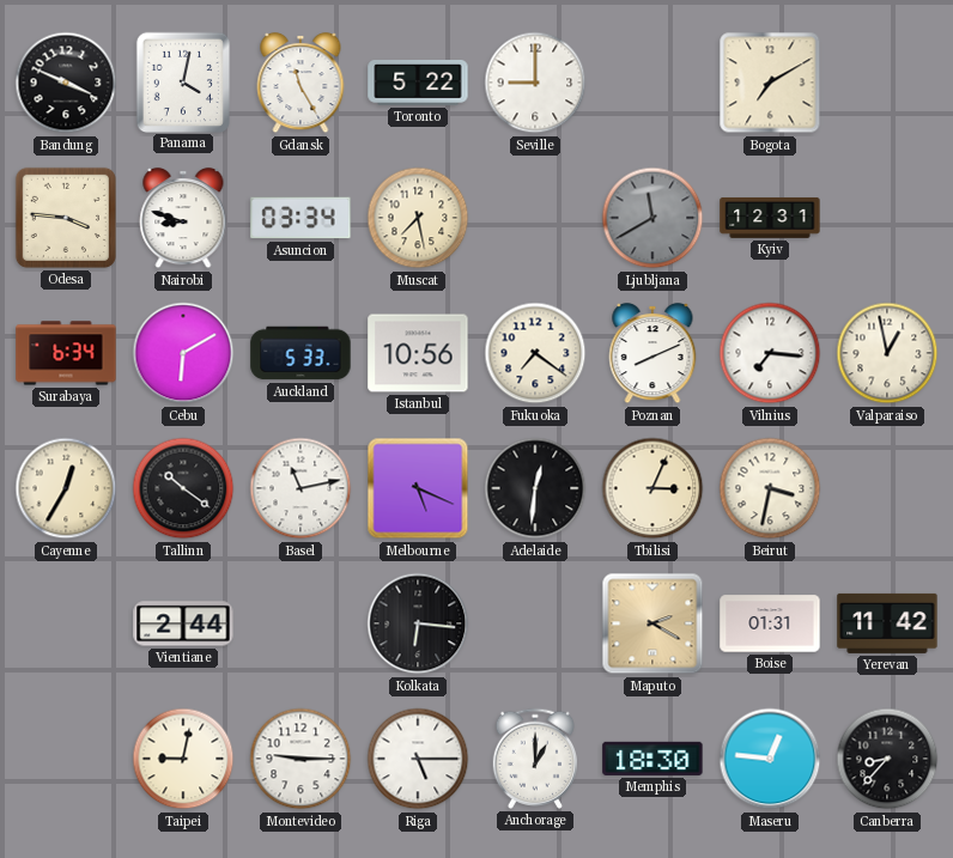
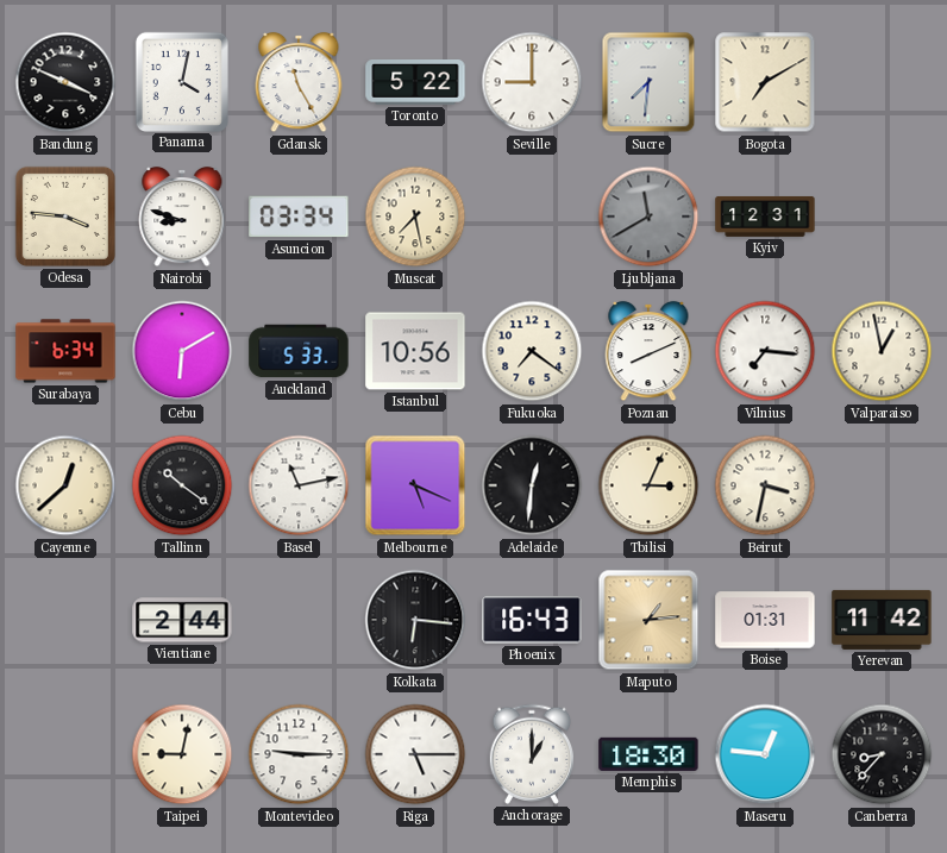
Sucre: none -> 7:31 (648, 82)
Cayenne: 12:35 -> 12:38 (65, 485)
Phoenix: none -> 16:43 (532, 620)
Maputo: 2:20 -> 1:14 (648, 620)
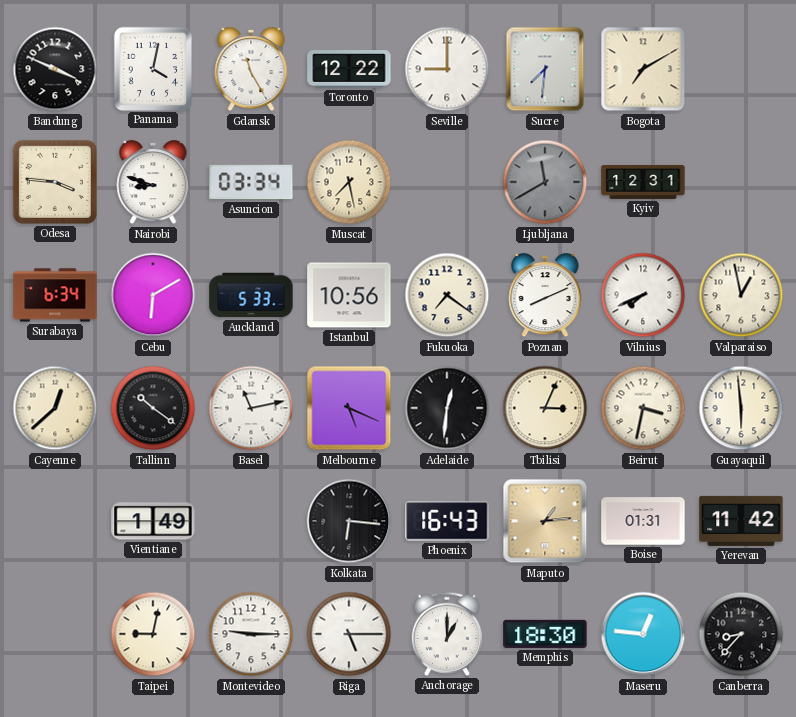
Toronto: 5:22 -> 12:22 (349, 70)
Vilnius: 7:16 -> 7:41 (643, 295)
Guayaquil: none -> 5:59 (741, 408)
Vientiane: 2:44 -> 1:49 (153, 521)
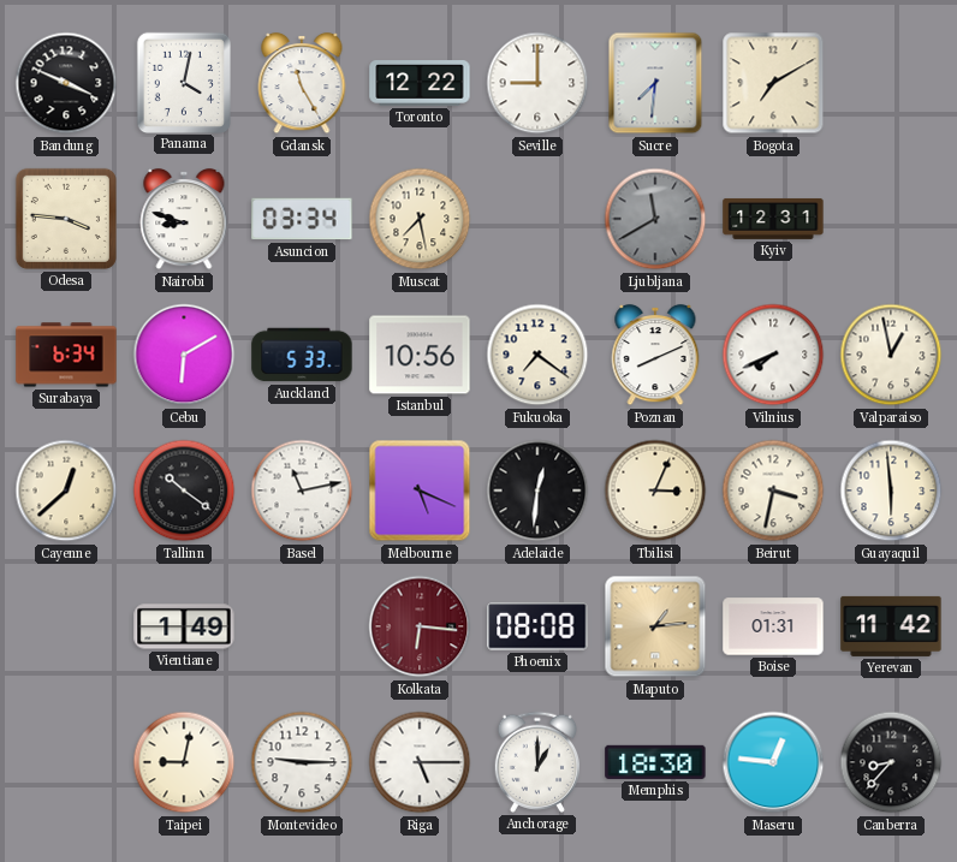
Kolkata dial: black -> burgundy (420, 626)
Phoenix: 16:43 -> 08:08 (537, 626)
